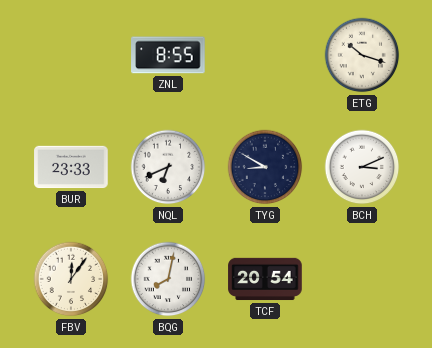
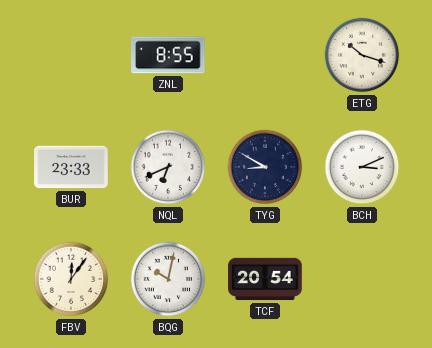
BQG: 8:02 -> 10:02 (168, 279)
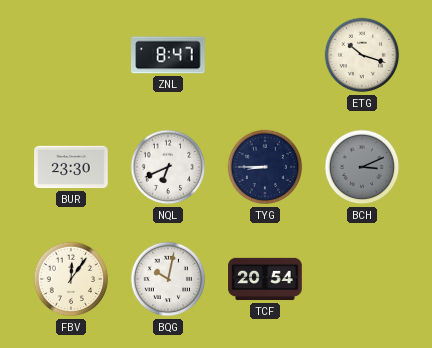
ZNL: 8:55 -> 8:47 (168, 55)
BUR: 23:33 -> 23:30 (71, 167)
TYG: 8:50 -> 8:45 (265, 167)
BCH dial: white -> grey (362, 167)
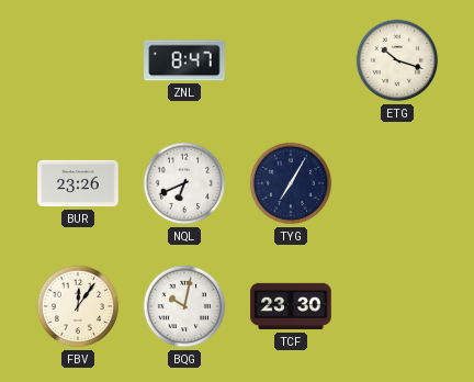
BUR: 23:30 -> 23:26 (78, 183)
TYG: 8:45 -> 7:05 (291, 183)
BCH: 3:11 -> none (362, 167)
TCF: 20:54 -> 23:30 (291, 306)
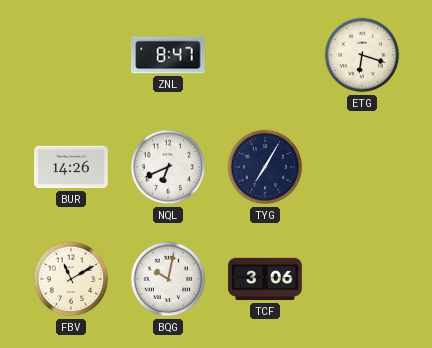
ETG: 10:18 -> 6:18 (362, 55)
BUR: 23:26 -> 14:26 (71, 167)
FBV: 12:06 -> 11:10 (71, 279)
TCF: 23:30 -> 3:06 (265, 279)
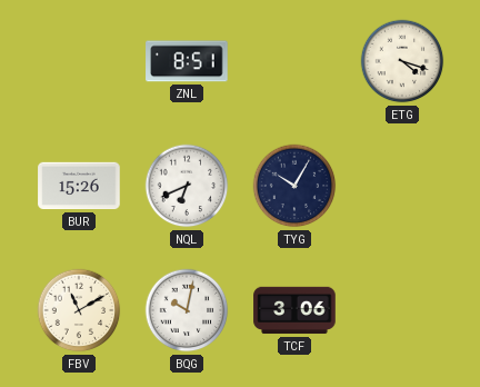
ZNL: 8:47 -> 8:51 (187, 61)
ETG: 6:18 -> 4:18 (402, 61)
BUR: 14:26 -> 15:26 (79, 186)
TYG: 7:05 -> 10:05 (294, 186)
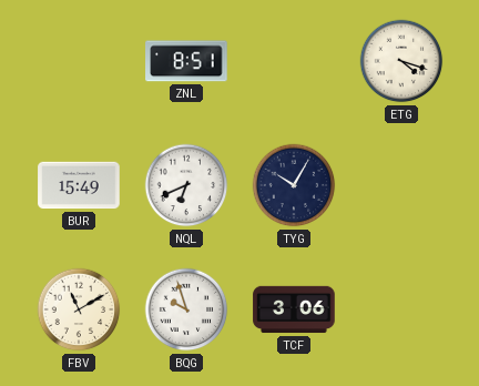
BUR: 15:26 -> 15:49 (79, 185)
BQG: 10:02 -> 9:57 (186, 309)
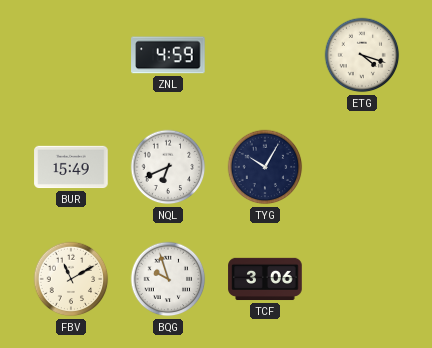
ZNL: 8:51 -> 4:59 (168, 55)
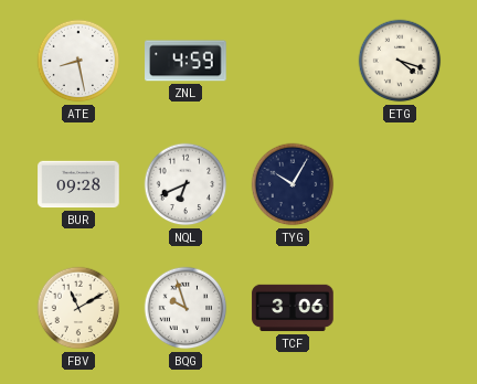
ATE: none -> 8:28 (78, 61)
BUR: 15:49 -> 09:28 (78, 184)
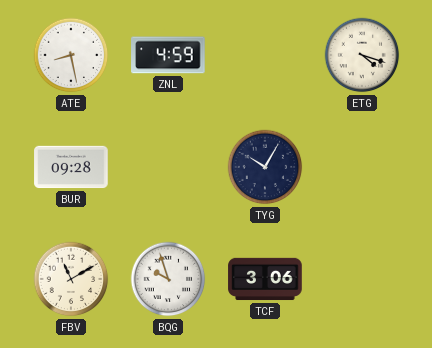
NQL: 6:41 -> none (185, 184)
